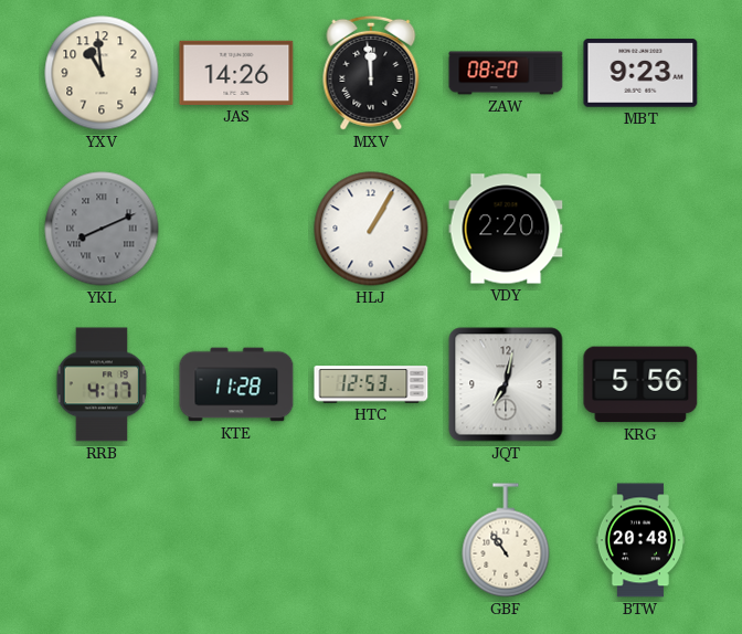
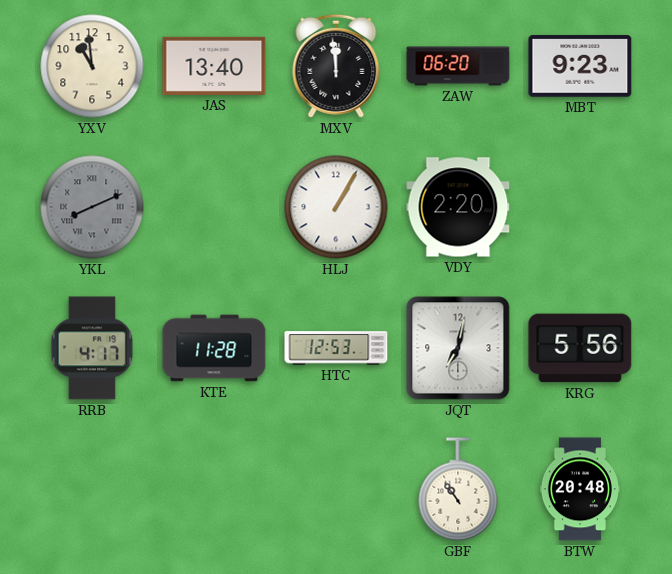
JAS: 14:26 -> 13:40 (214, 66)
ZAW: 08:20 -> 06:20 (458, 66)
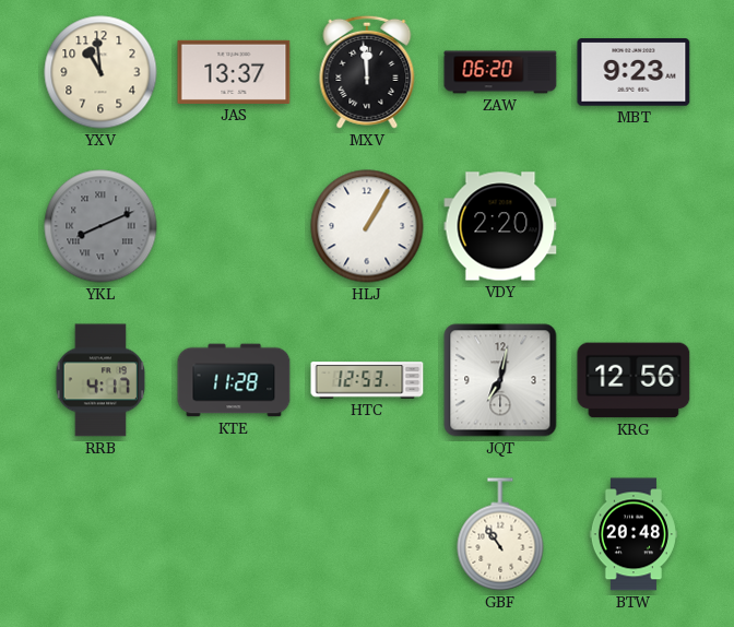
JAS: 13:40 -> 13:37 (234, 72)
KRG: 5:56 -> 12:56 (634, 380)
